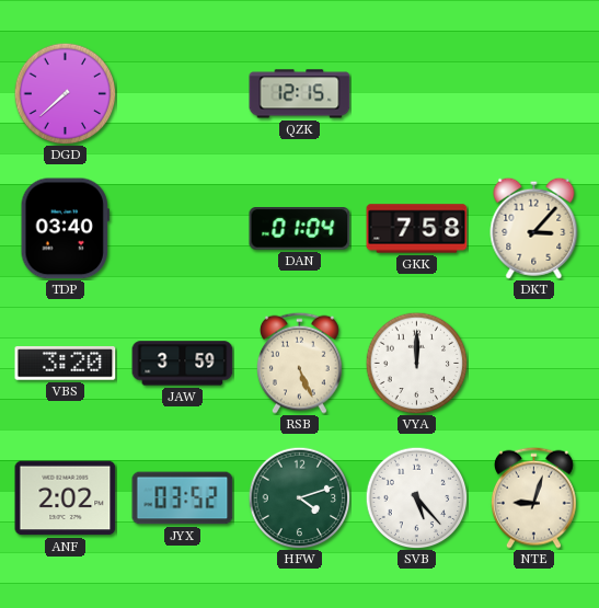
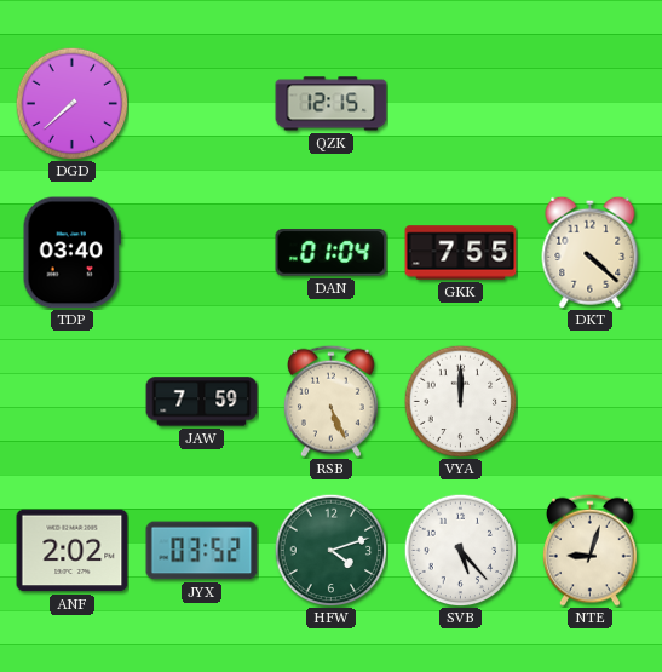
GKK: 7:58 -> 7:55 (461, 253)
DKT: 3:07 -> 4:22 (591, 252)
VBS: 3:20 -> none (66, 364)
JAW: 3:59 -> 7:59 (202, 402)
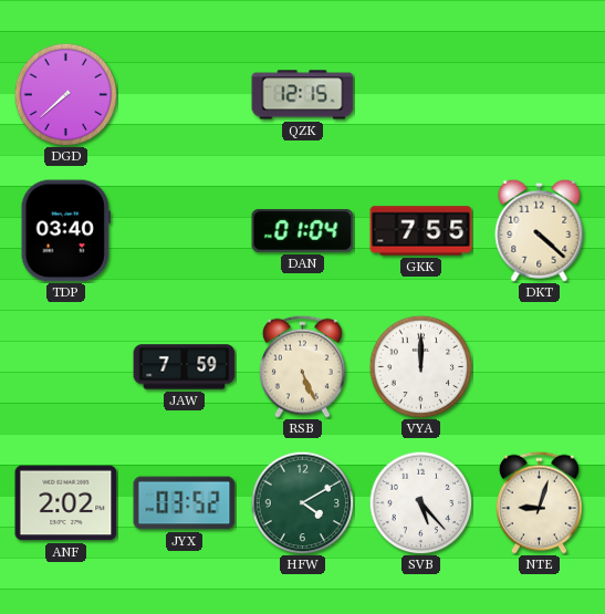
HFW: 4:12 -> 4:10 (302, 502)
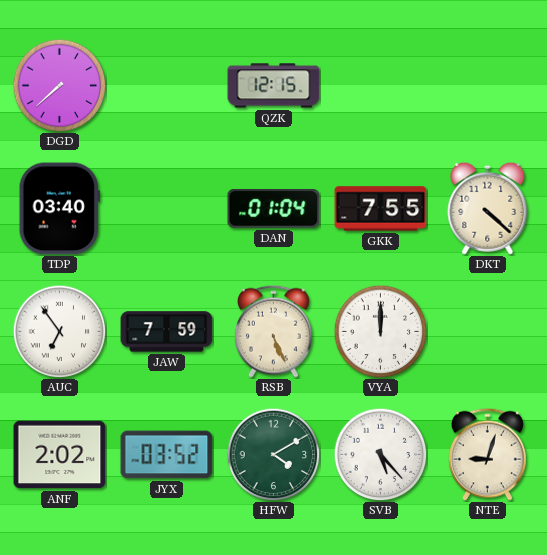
AUC: none -> 6:54 (59, 331)
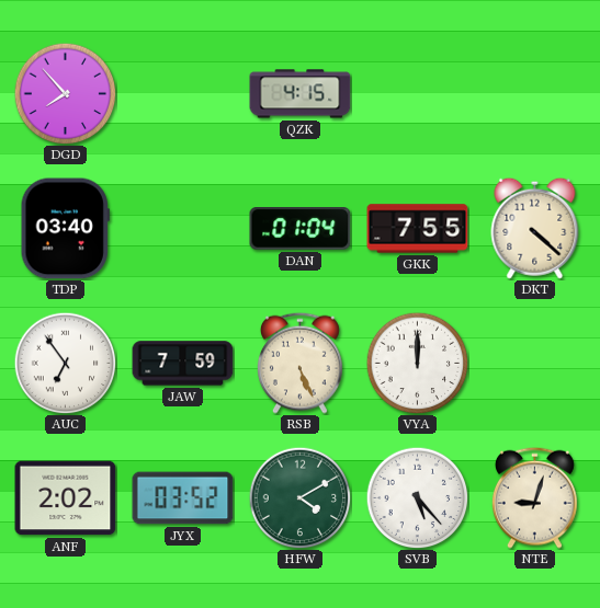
DGD: 7:38 -> 7:53 (65, 93)
QZK: 12:15 -> 4:15 (301, 94)
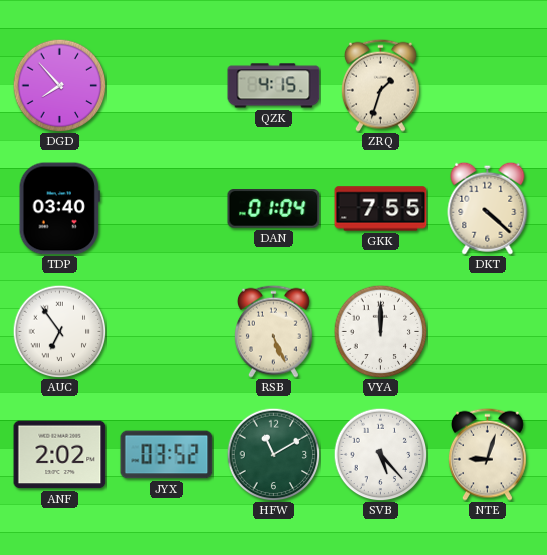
ZRQ: none -> 1:33 (380, 85)
JAW: 7:59 -> none (183, 364)
HFW: 4:10 -> 11:10 (273, 454)
